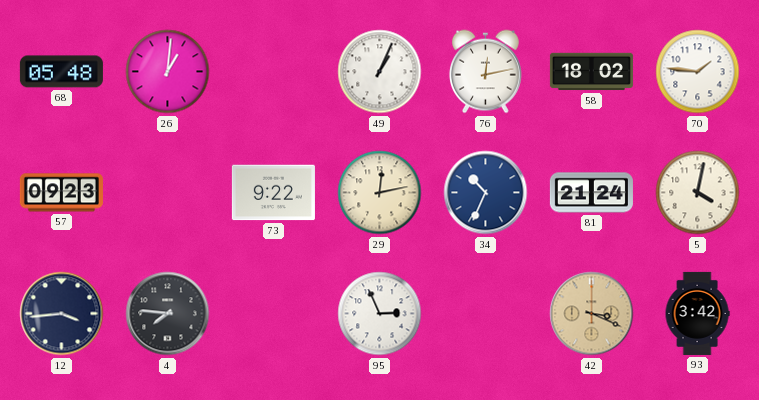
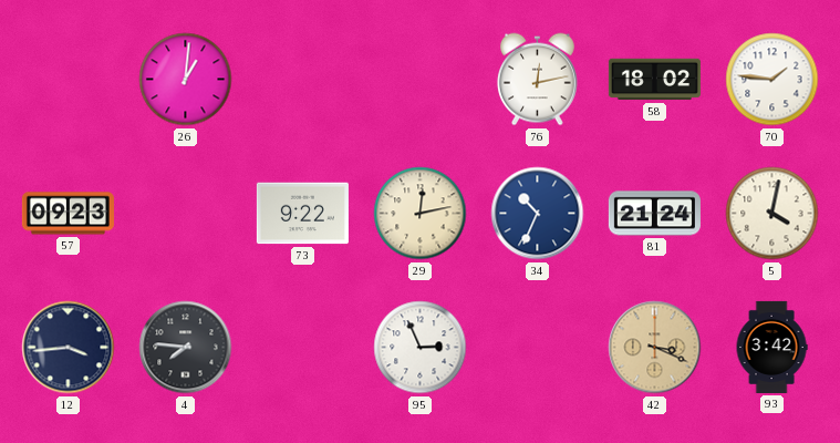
68: 05:48 -> none (61, 72)
49: 1:04 -> none (380, 72)
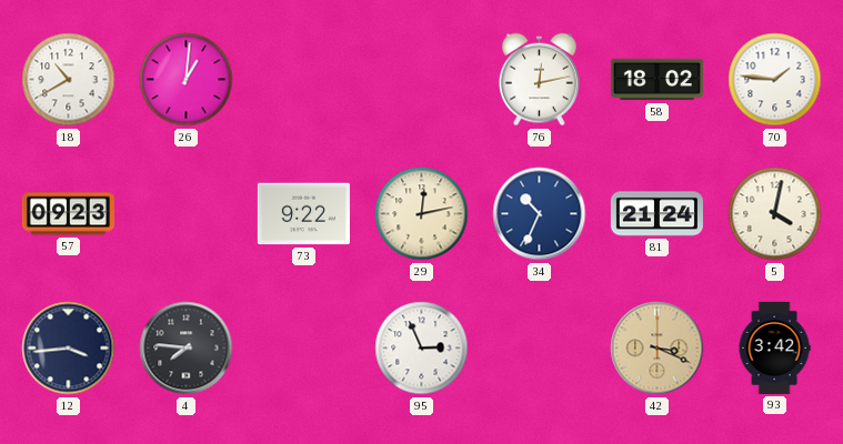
18: none -> 10:40 (69, 80)
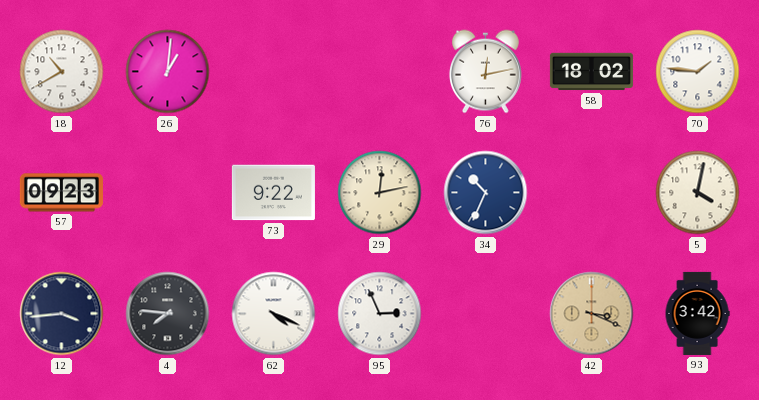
81: 21:24 -> none (656, 214)
62: none -> 4:19 (274, 314)
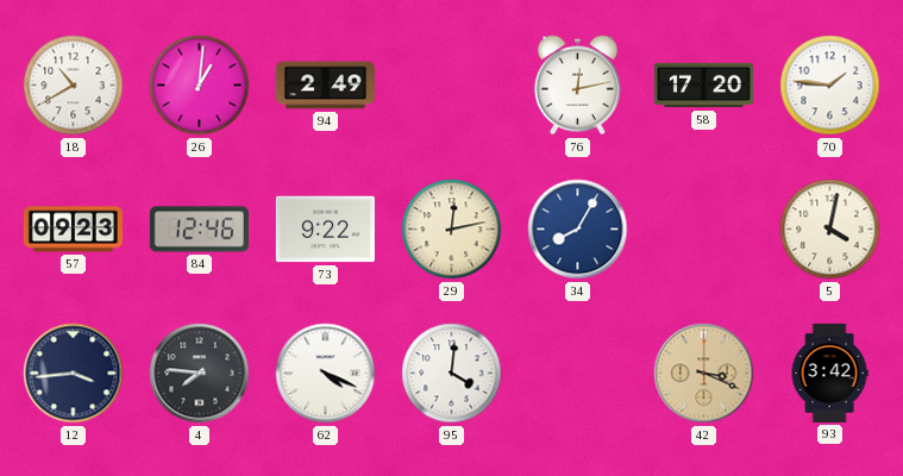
94: none -> 2:49 (325, 86)
58: 18:02 -> 17:20 (703, 86)
84: none -> 12:46 (199, 230)
34: 10:34 -> 8:05 (578, 230)
95: 2:56 -> 4:01 (452, 374)
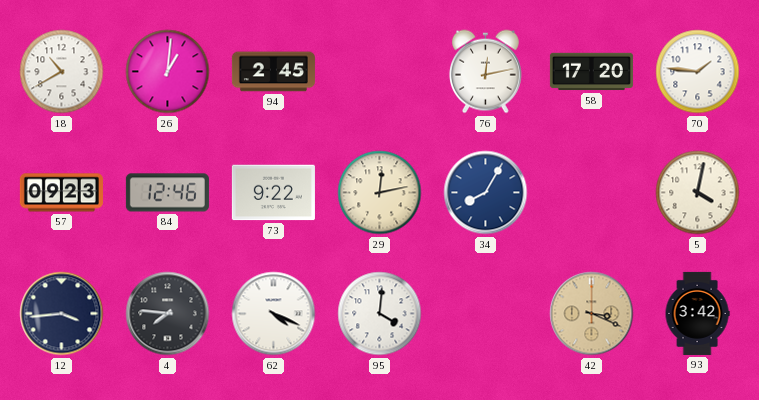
94: 2:49 -> 2:45 (273, 72)
